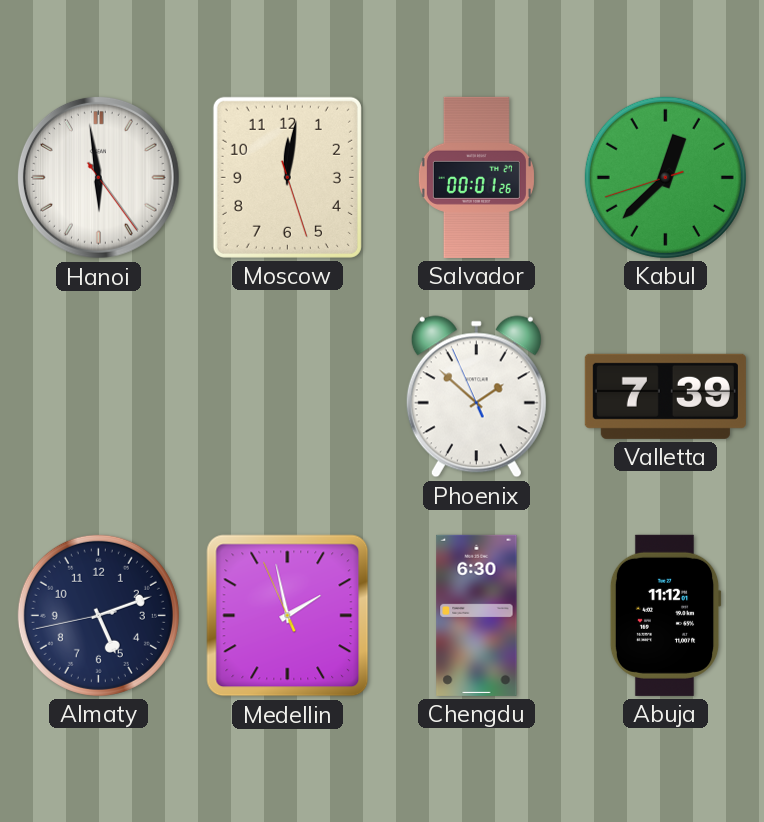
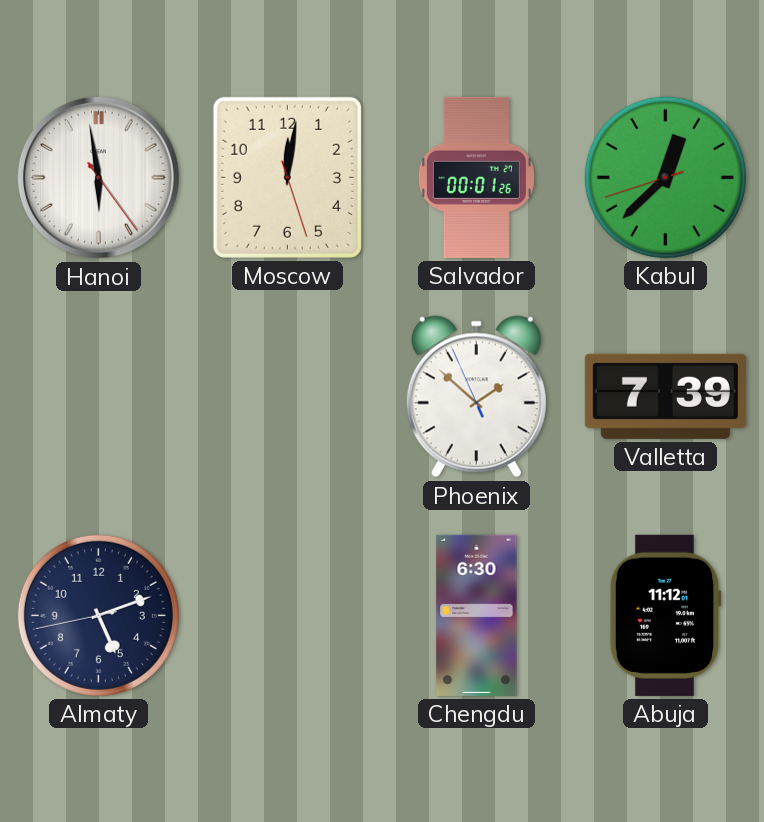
Medellin: 1:57 -> none (288, 616)
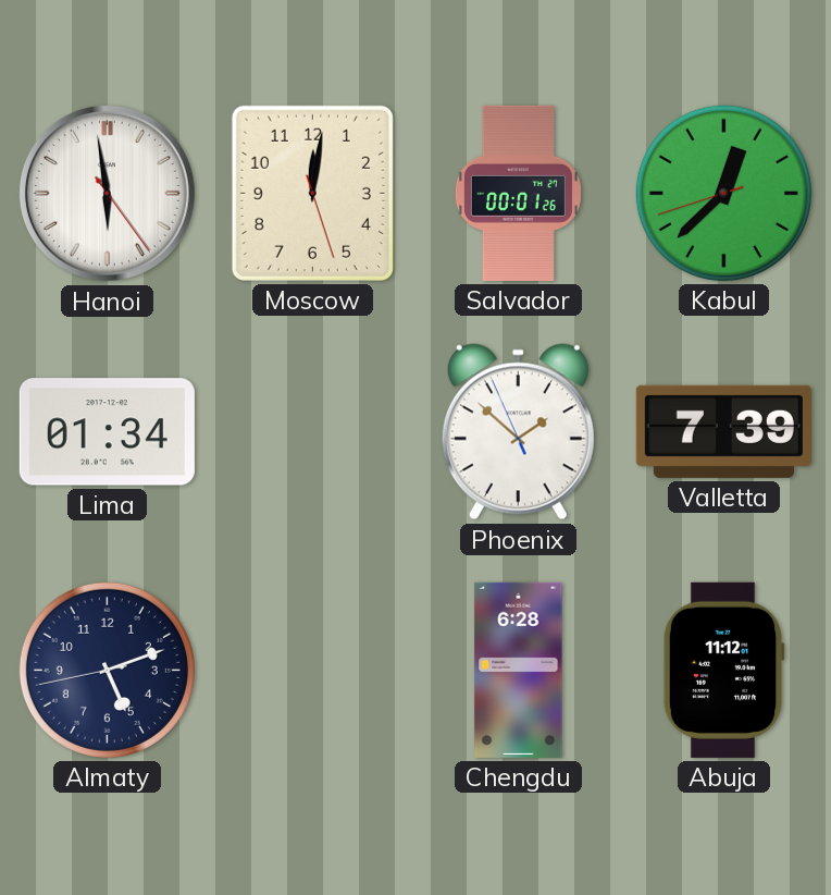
Lima: none -> 01:34 (107, 432)
Chengdu: 6:30 -> 6:28 (519, 670)
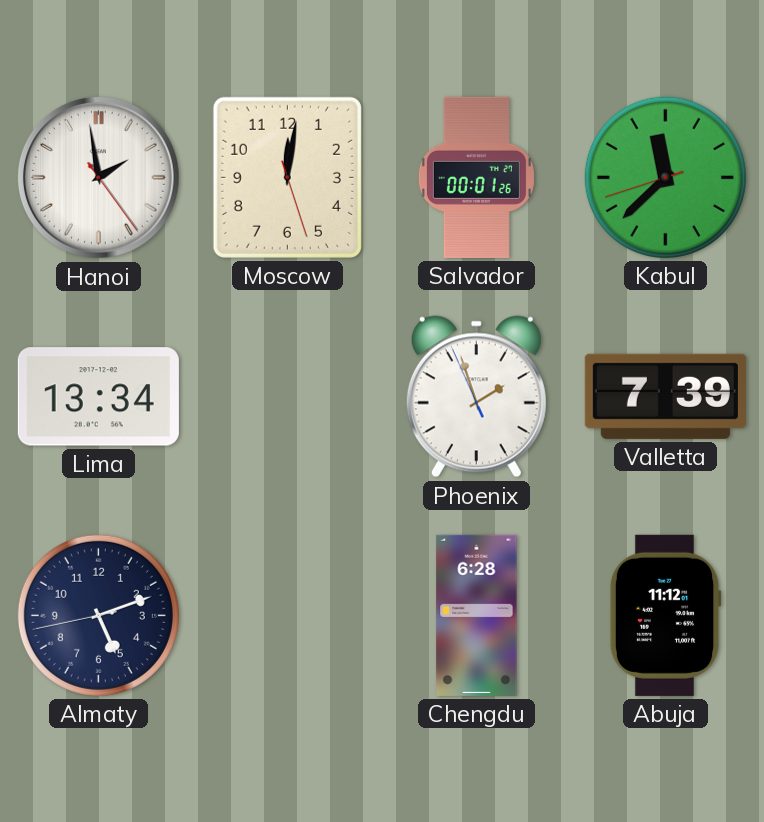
Hanoi: 5:58 -> 1:58 (98, 177)
Kabul: 12:37 -> 11:37 (665, 177)
Lima: 01:34 -> 13:34 (98, 397)
Phoenix: 1:51 -> 1:56 (476, 397)
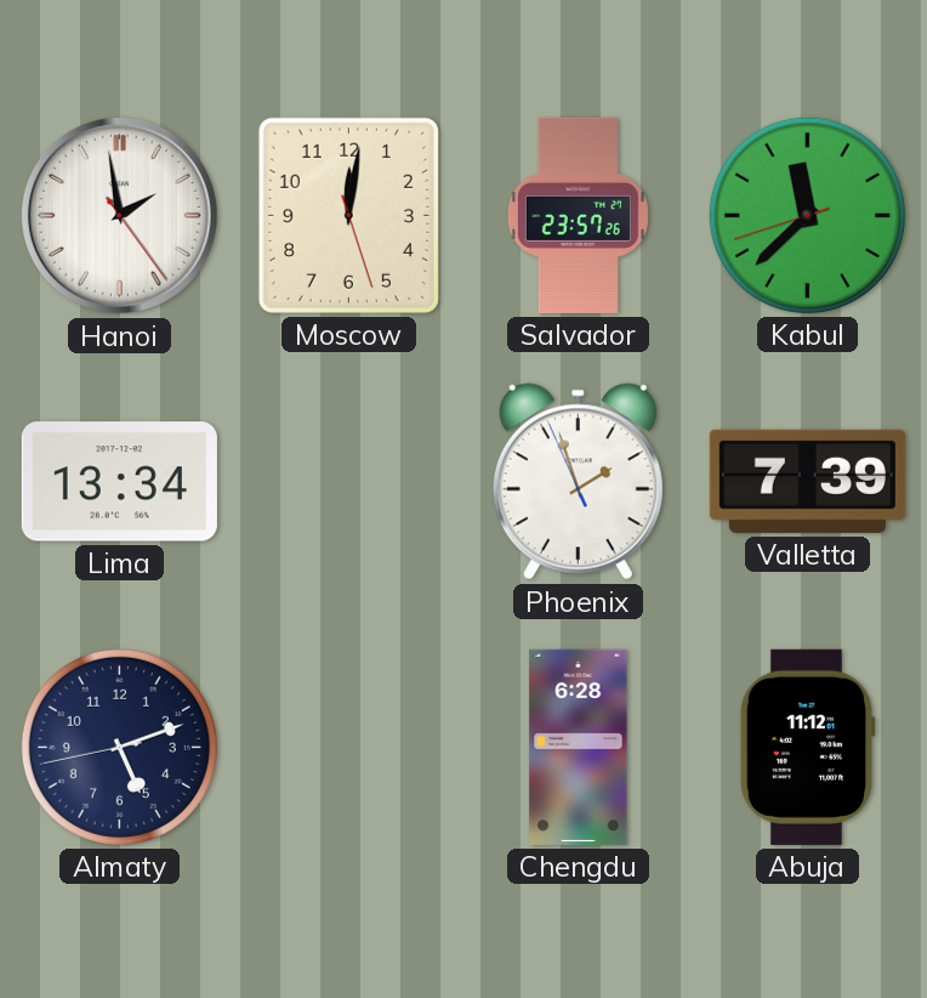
Salvador: 00:01 -> 23:57 (578, 215)
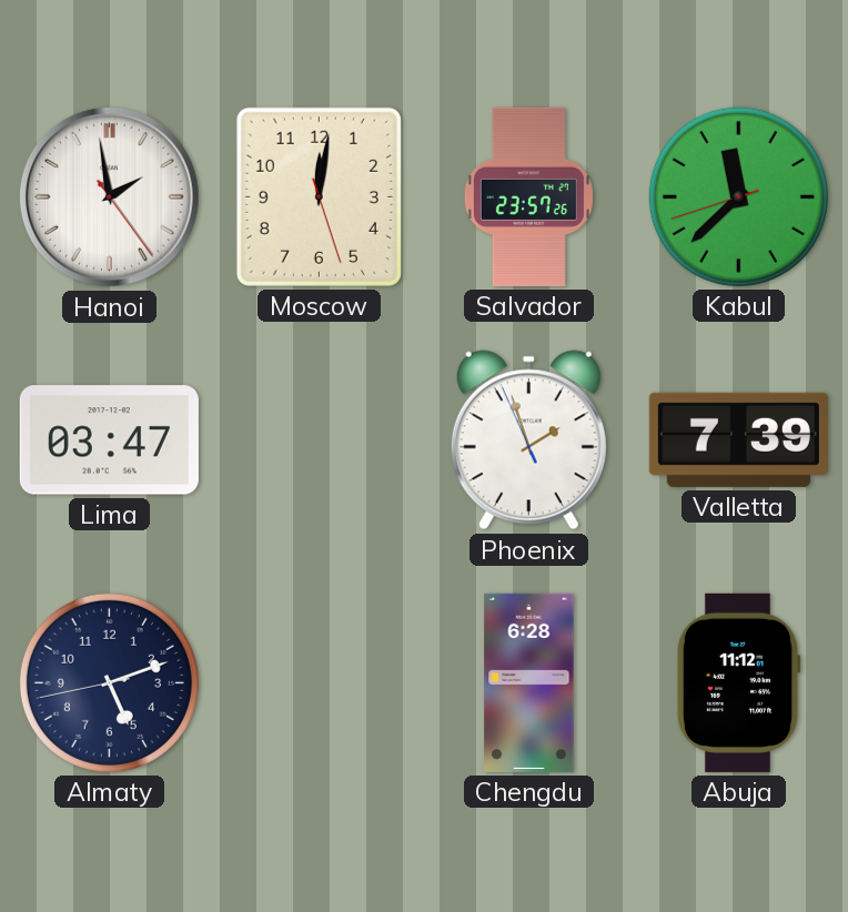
Lima: 13:34 -> 03:47 (109, 440)
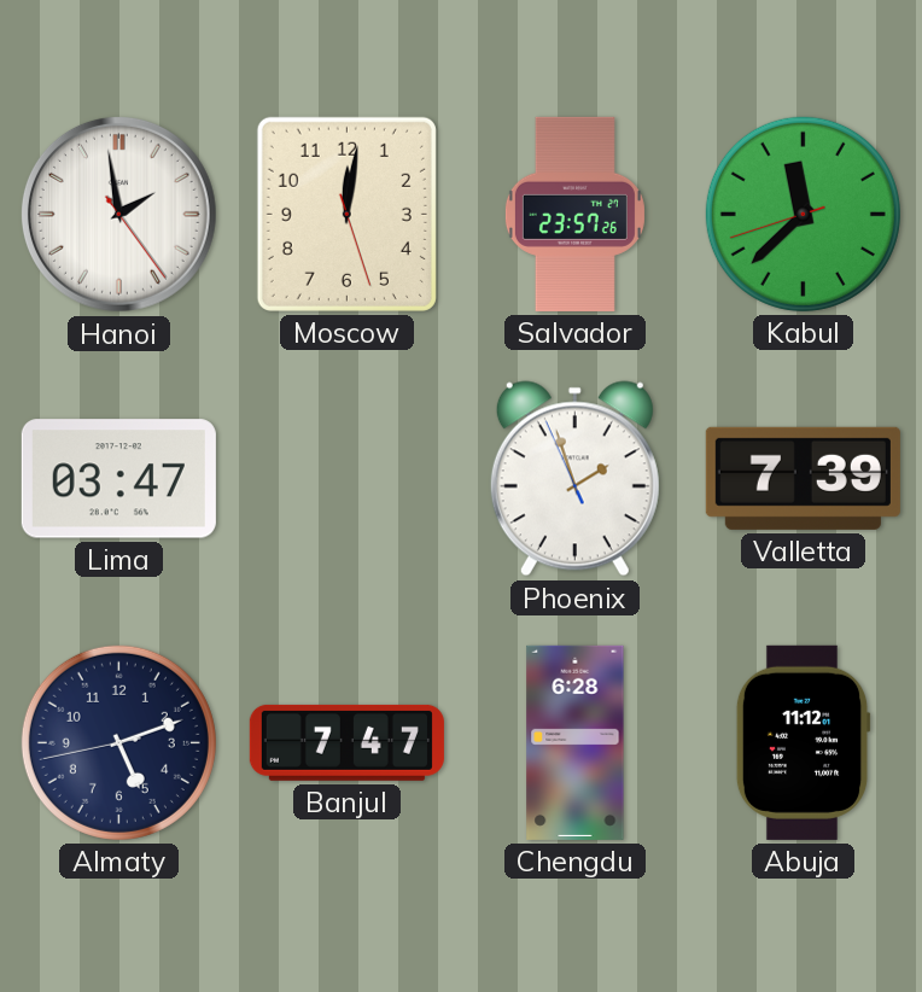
Banjul: none -> 7:47 (346, 742)
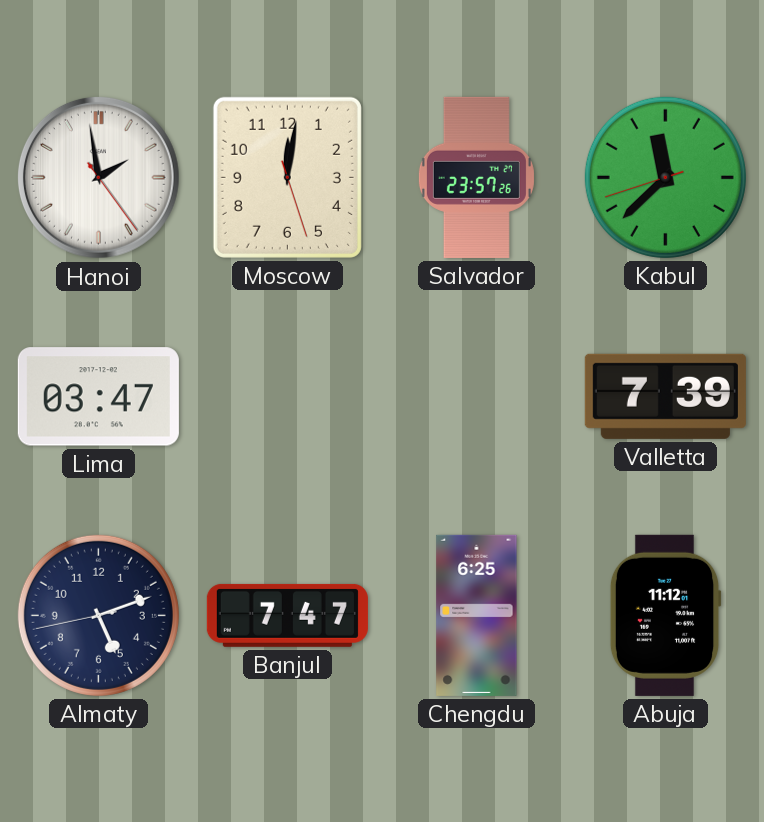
Phoenix: 1:56 -> none (574, 479)
Chengdu: 6:28 -> 6:25 (477, 615)
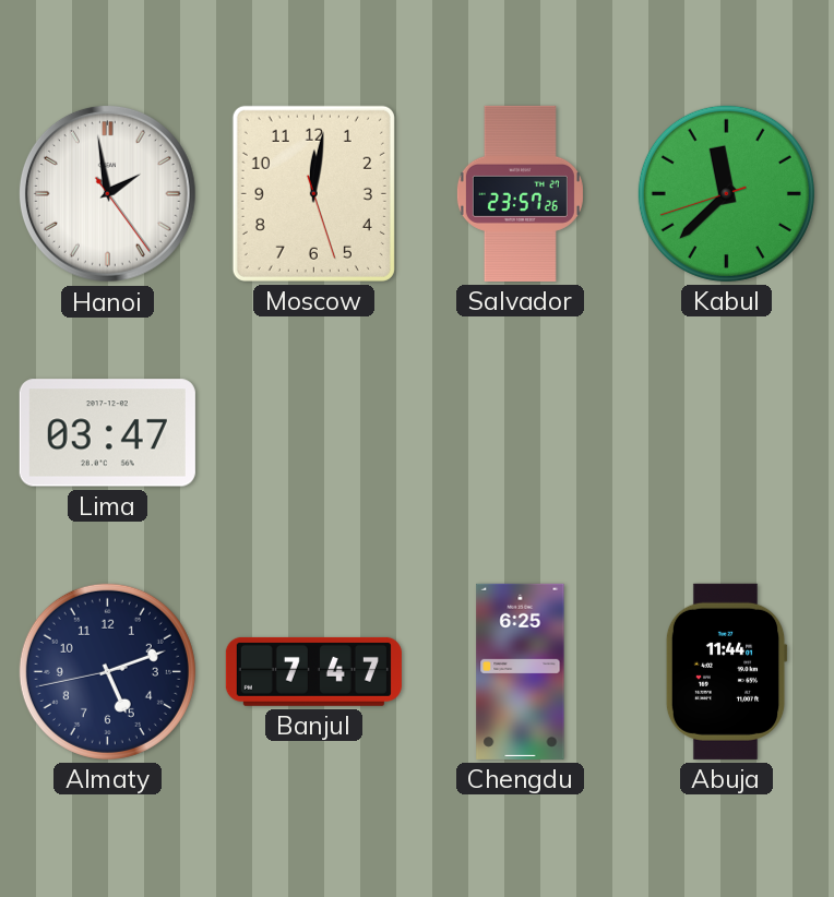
Valletta: 7:39 -> none (665, 396)
Abuja: 11:12 -> 11:44 (726, 671)
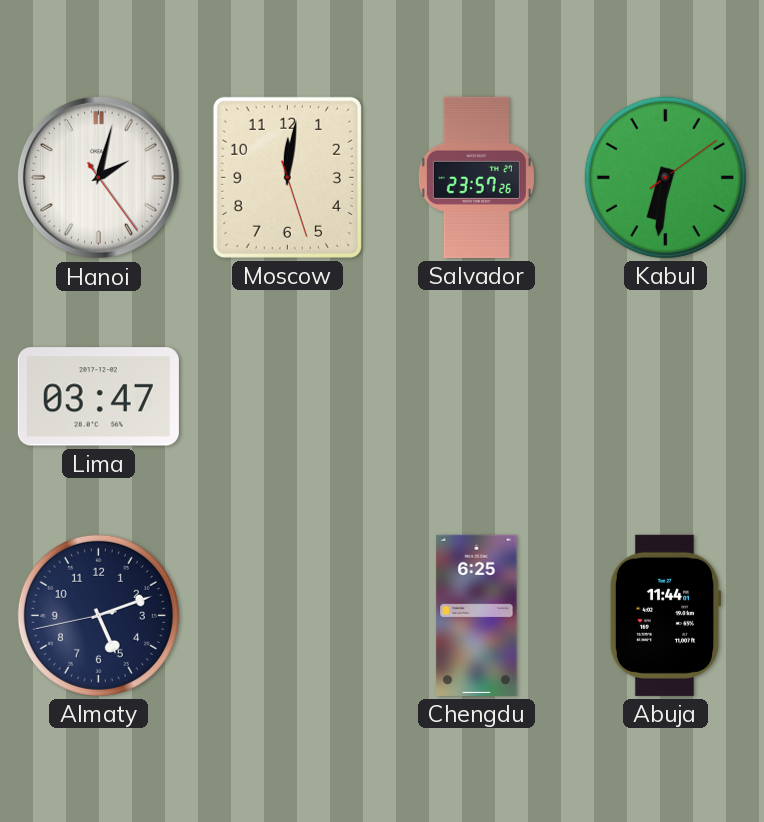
Hanoi: 1:58 -> 2:02 (98, 177)
Kabul: 11:37 -> 6:31 (665, 177)
Banjul: 7:47 -> none (313, 671)
